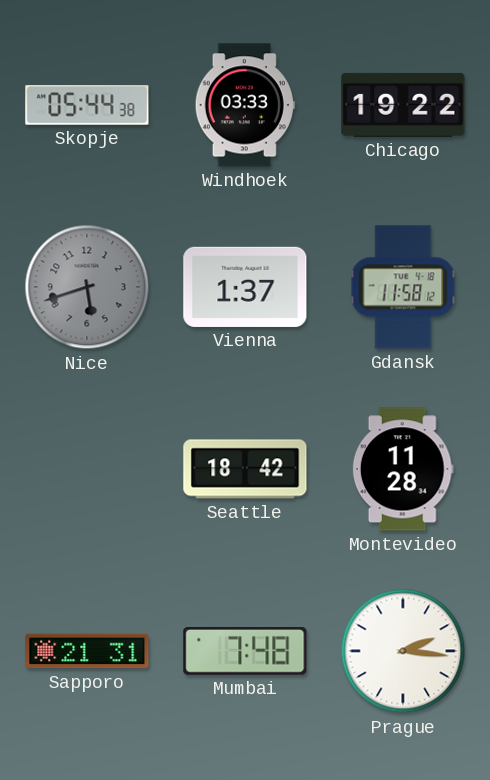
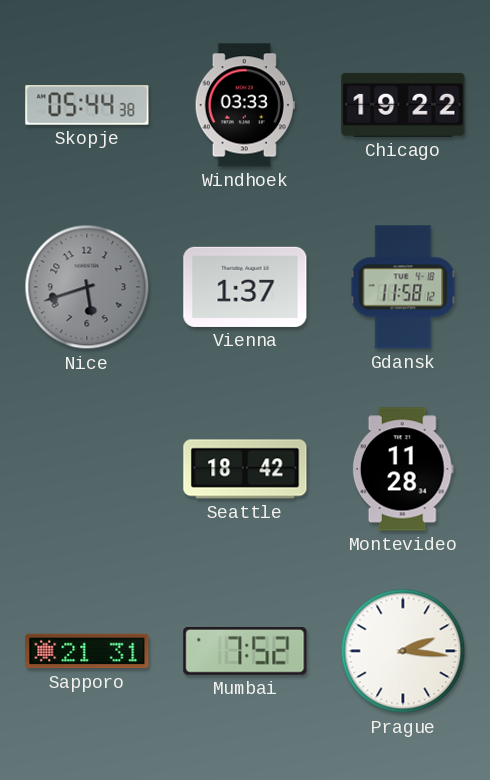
Mumbai: 7:48 -> 7:52 (245, 652)
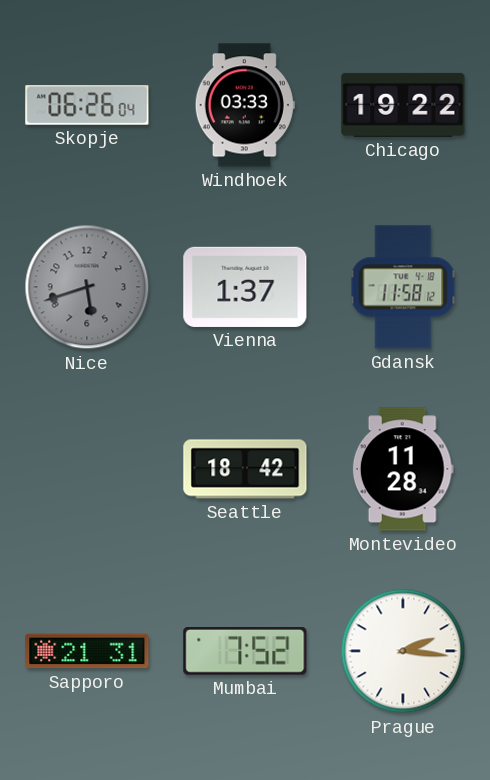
Skopje: 05:44 -> 06:26 (87, 105)
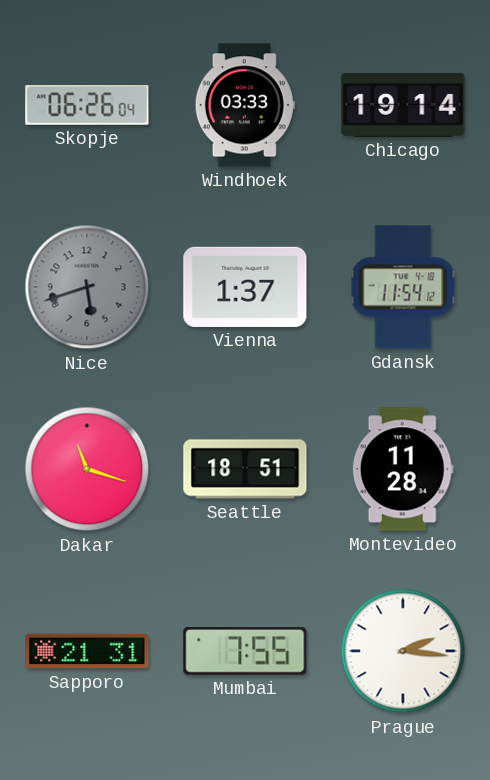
Chicago: 19:22 -> 19:14 (403, 105)
Gdansk: 11:58 -> 11:54 (403, 287)
Dakar: none -> 11:18 (87, 469)
Seattle: 18:42 -> 18:51 (245, 469)
Mumbai: 7:52 -> 7:55 (245, 652)
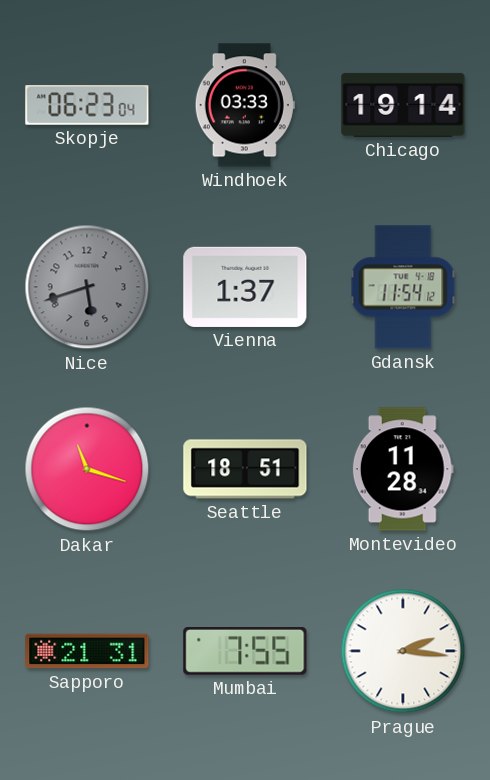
Skopje: 06:26 -> 06:23 (87, 105)
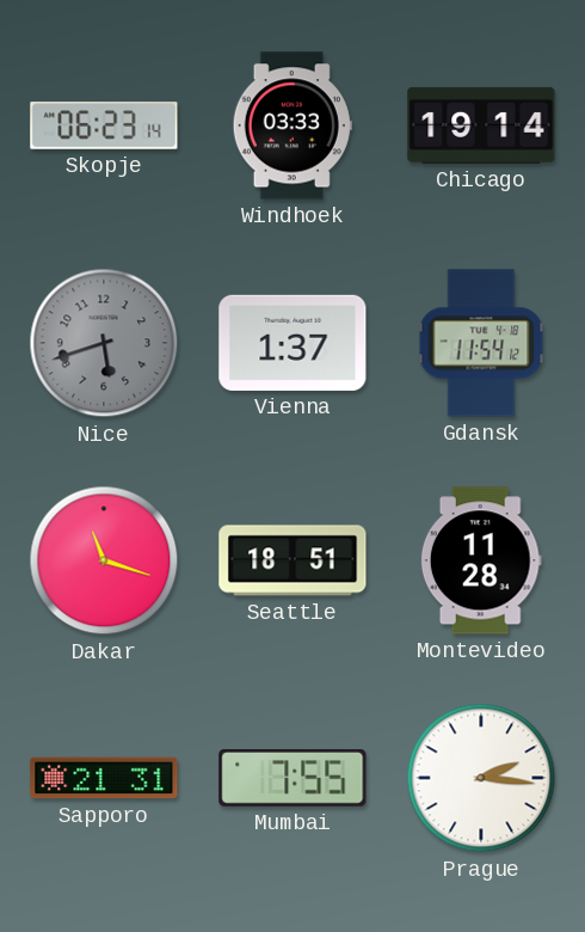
Skopje: 06:23:04 -> 06:23:14 (104, 125)
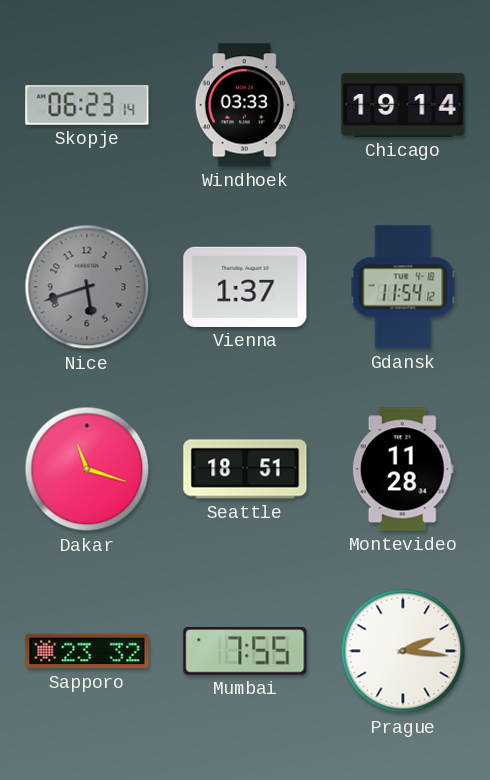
Sapporo: 21:31 -> 23:32 (87, 651)
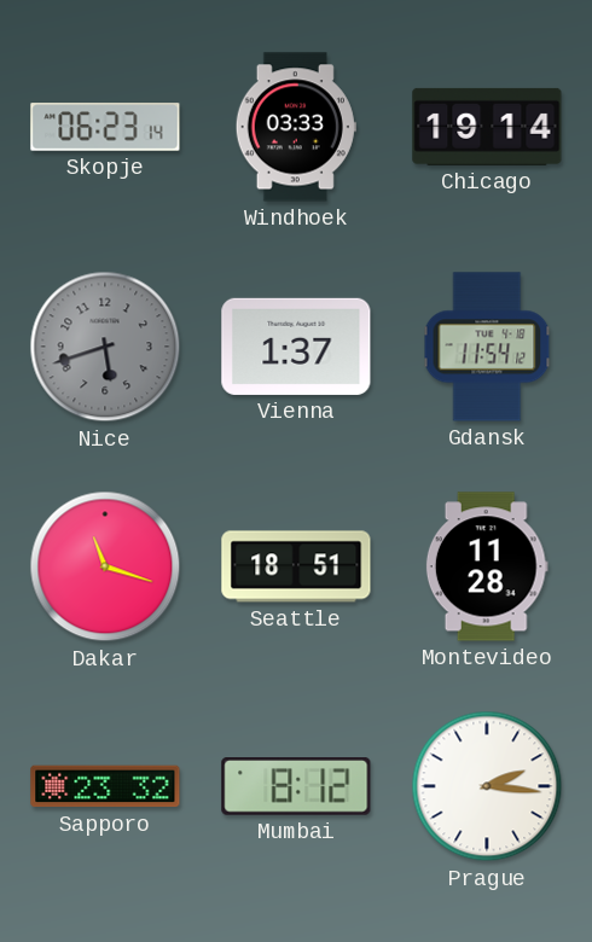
Mumbai: 7:55 -> 8:12 (296, 787)
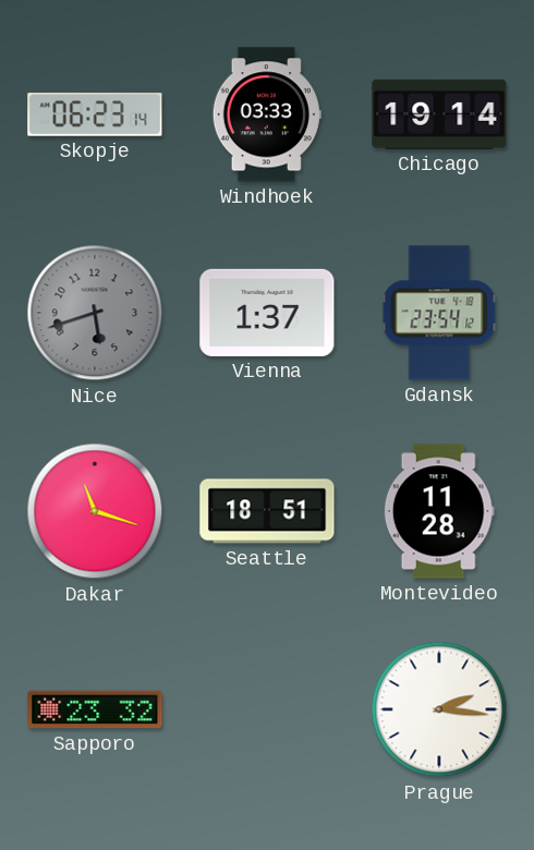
Gdansk: 11:54 -> 23:54 (439, 313)
Mumbai: 8:12 -> none (296, 787)
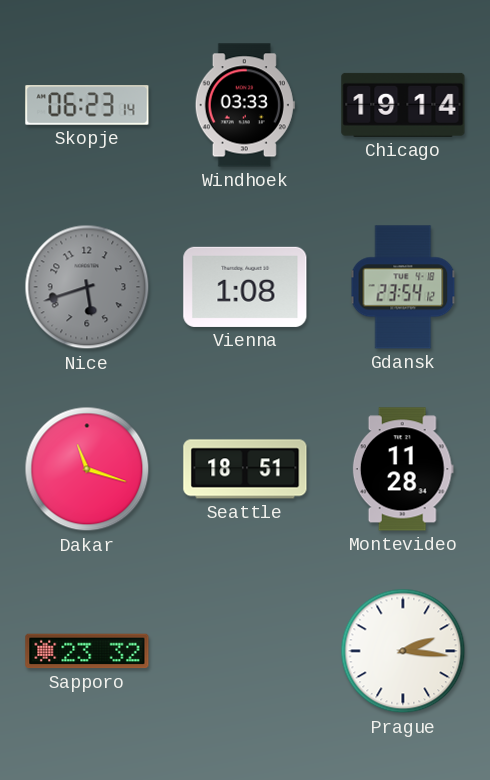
Vienna: 1:37 -> 1:08 (245, 287)
